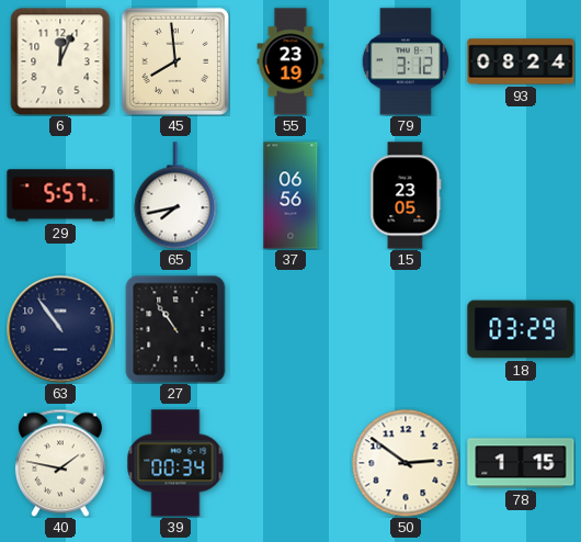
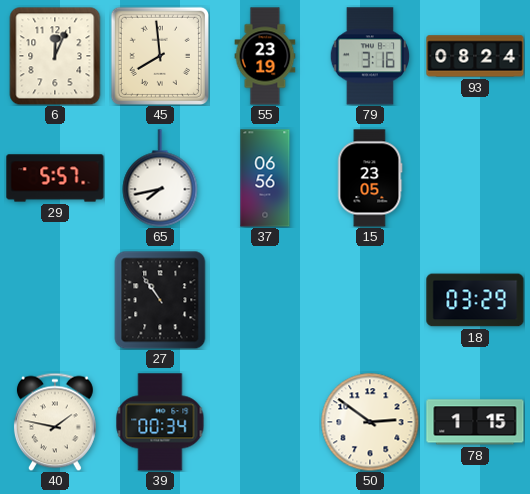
79: 3:12 -> 3:16 (370, 56)
63: 10:54 -> none (60, 329)
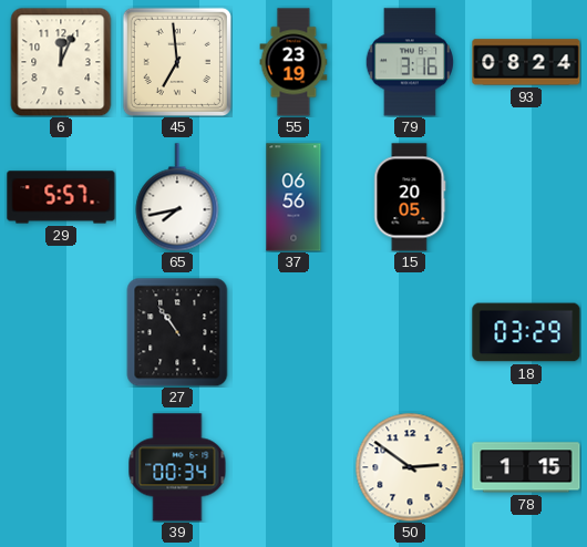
45: 7:59 -> 6:59 (177, 62)
15: 23:05 -> 20:05 (410, 197)
40: 1:47 -> none (55, 422)
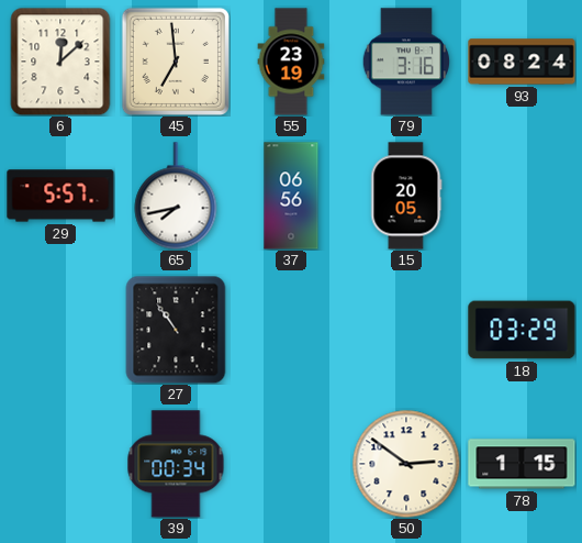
6: 12:04 -> 12:08 (60, 62)
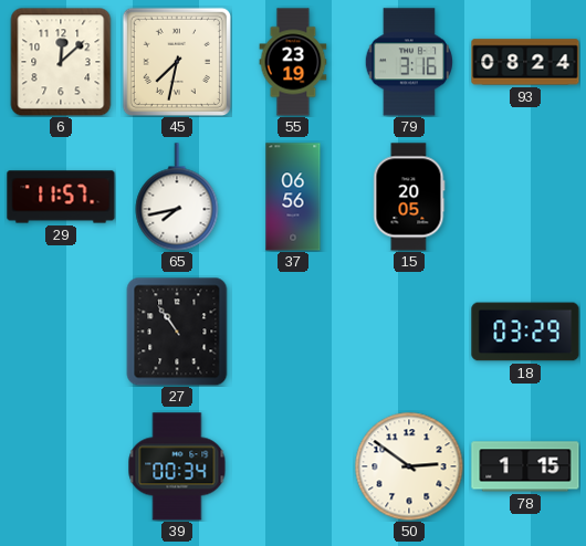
45: 6:59 -> 7:32 (177, 62)
29: 5:57 -> 11:57 (61, 197)
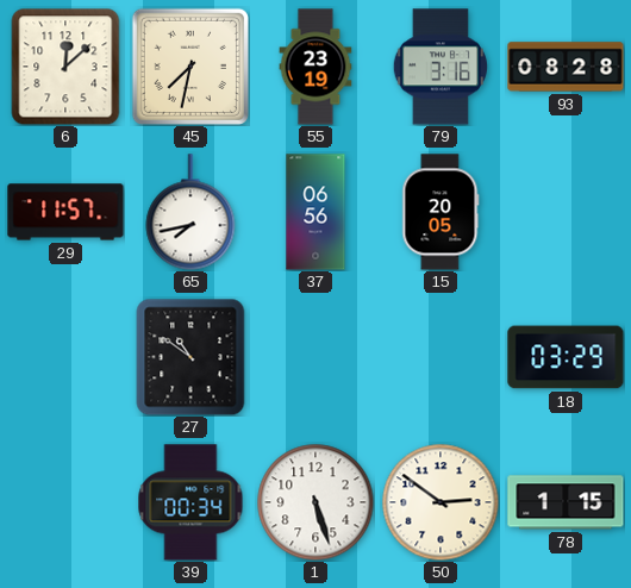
93: 08:24 -> 08:28 (566, 67)
27: 10:54 -> 10:51 (190, 357)
1: none -> 5:27 (315, 502)
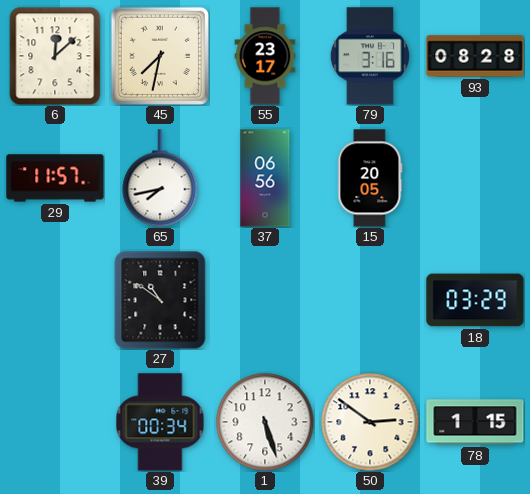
55: 23:19 -> 23:17 (265, 56)
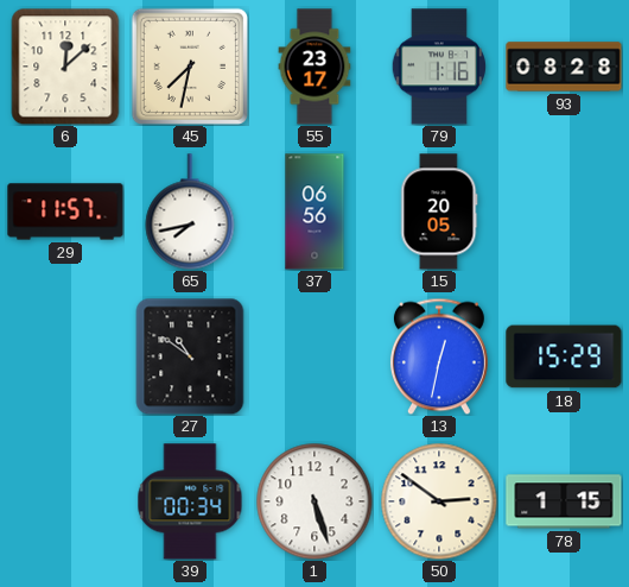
79: 3:16 -> 1:16 (439, 67)
13: none -> 12:32 (439, 356)
18: 03:29 -> 15:29 (564, 356)
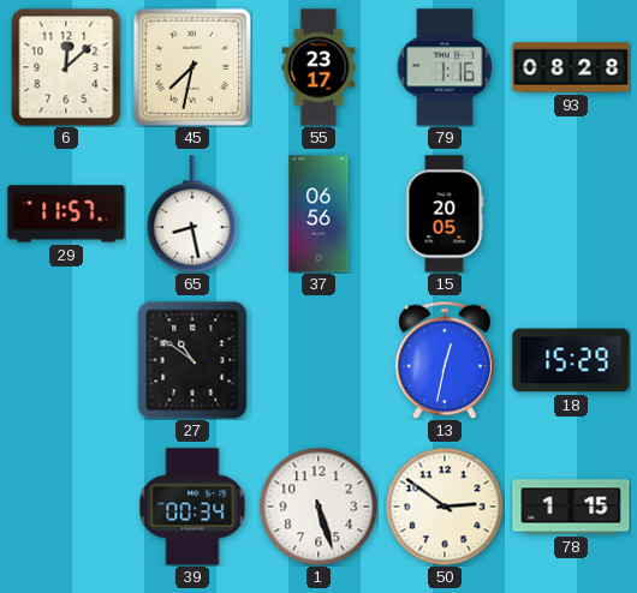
65: 7:43 -> 8:28 (192, 214)
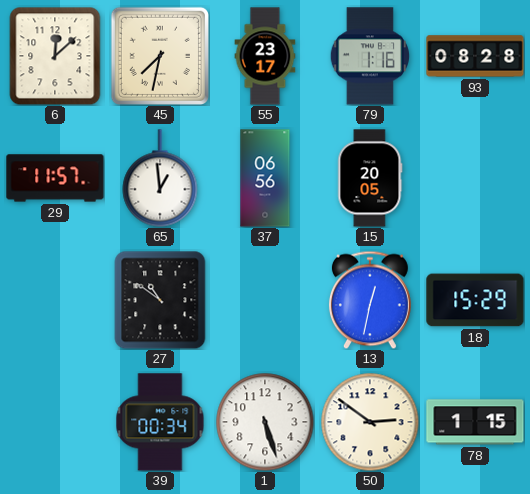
65: 8:28 -> 12:59 (160, 178)
